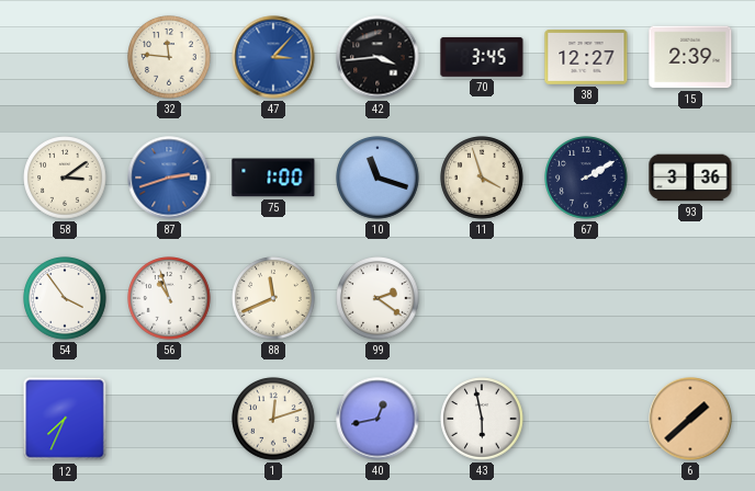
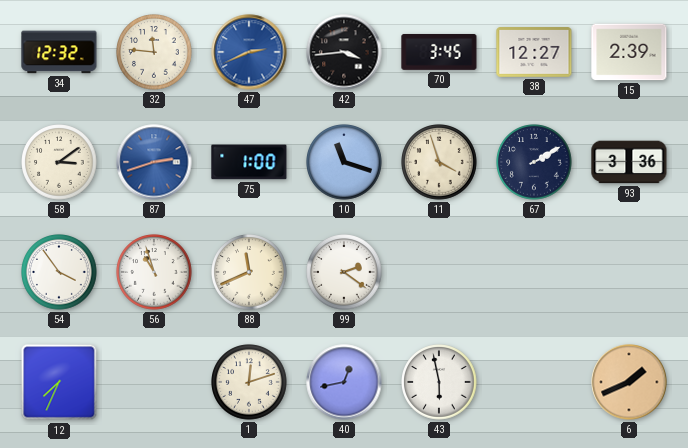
34: none -> 12:32 (59, 52)
47: 3:07 -> 2:41 (249, 52)
6: 1:38 -> 1:41 (629, 382)
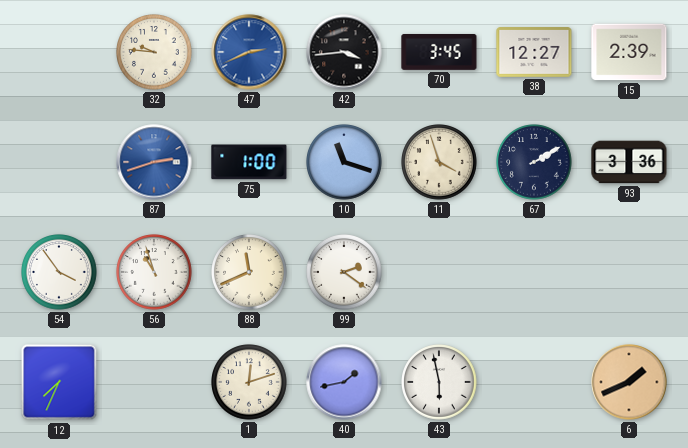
34: 12:32 -> none (59, 52)
32: 11:46 -> 9:46 (154, 52)
58: 3:09 -> none (59, 162)
40: 12:43 -> 1:43 (344, 382)
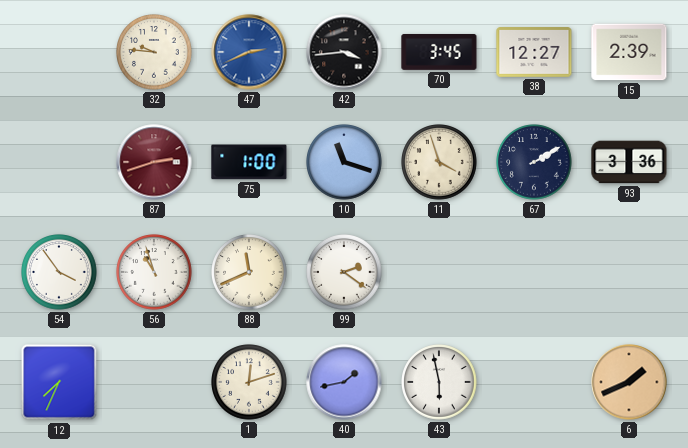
87 dial: blue -> burgundy (154, 162)
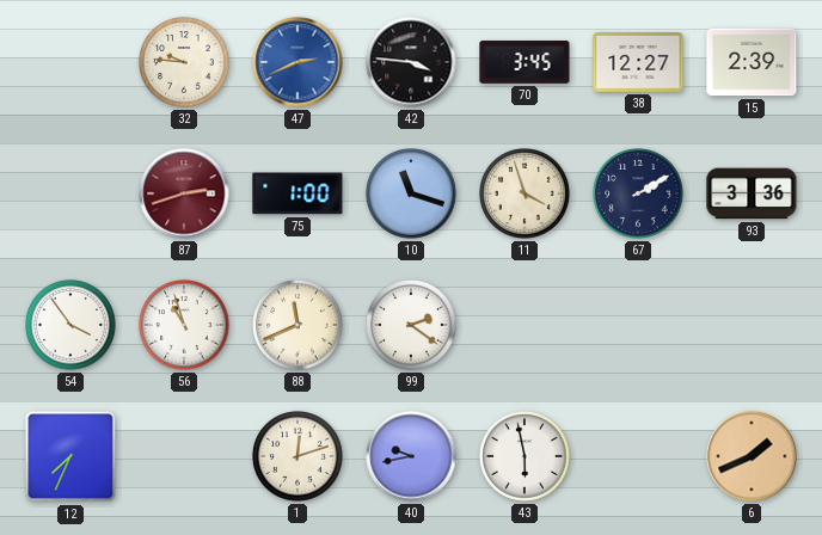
42: 3:44 -> 3:46 (411, 62)
40: 1:43 -> 9:43 (411, 456)
